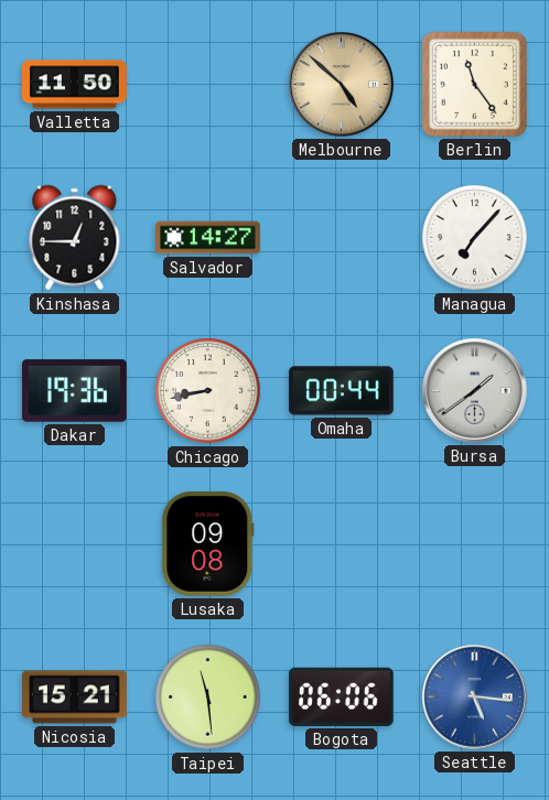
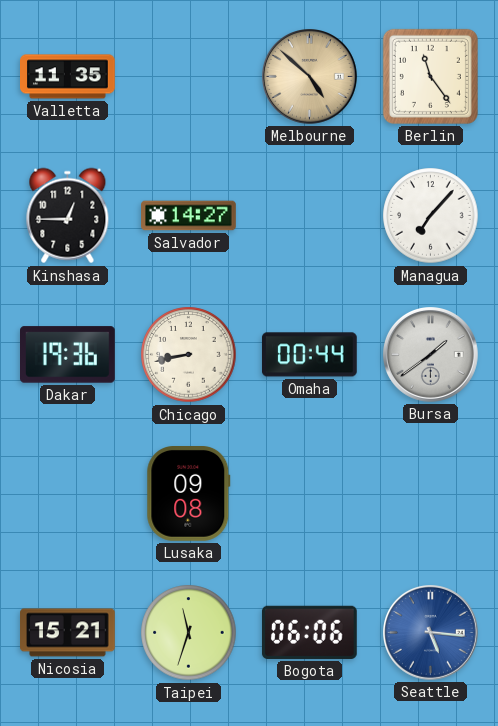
Valletta: 11:50 -> 11:35 (68, 77)
Taipei: 11:29 -> 11:33 (189, 633)
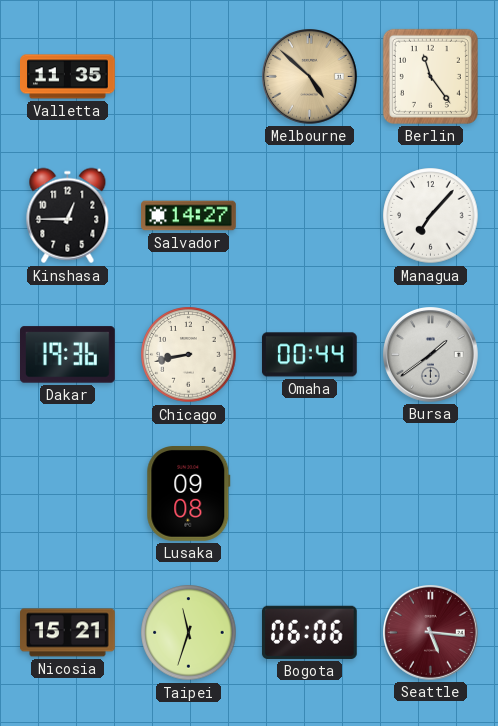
Seattle dial: blue -> burgundy (431, 633)
